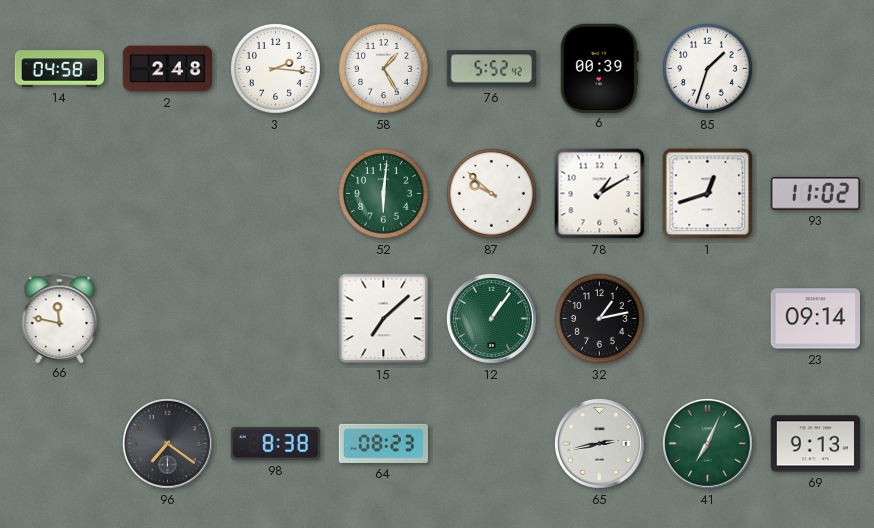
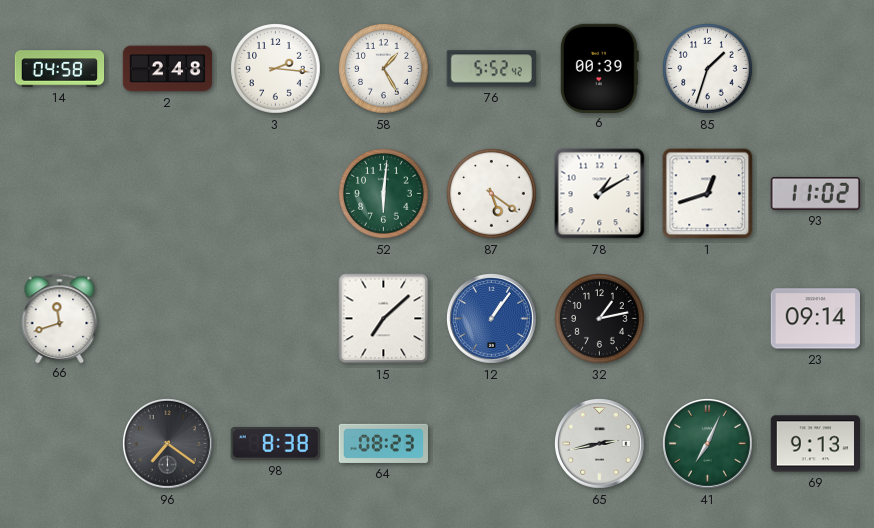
87: 9:52 -> 5:21 (492, 194)
66: 11:47 -> 11:42 (60, 318)
12 dial: green -> blue (492, 319)
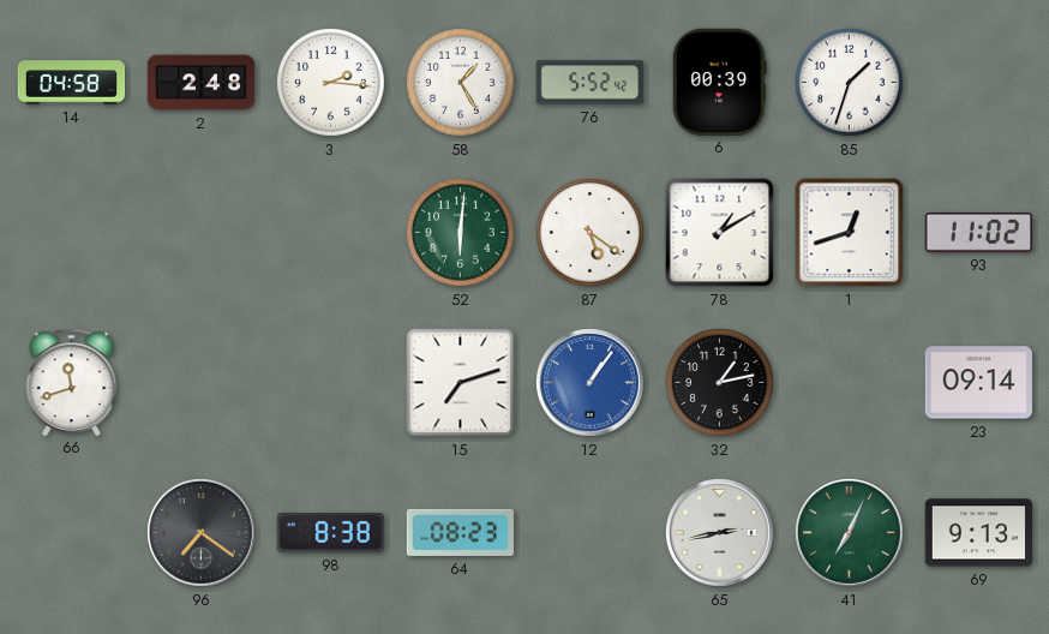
15: 7:08 -> 7:12 (461, 383)
